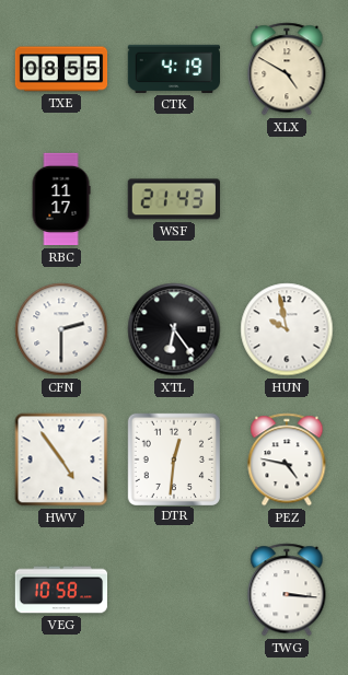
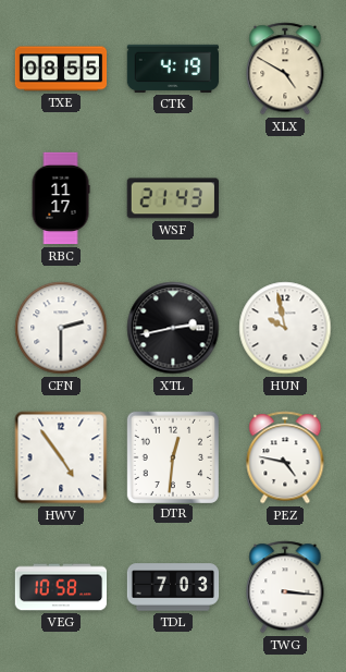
XTL: 6:24 -> 2:43 (173, 328)
TDL: none -> 7:03 (173, 587)
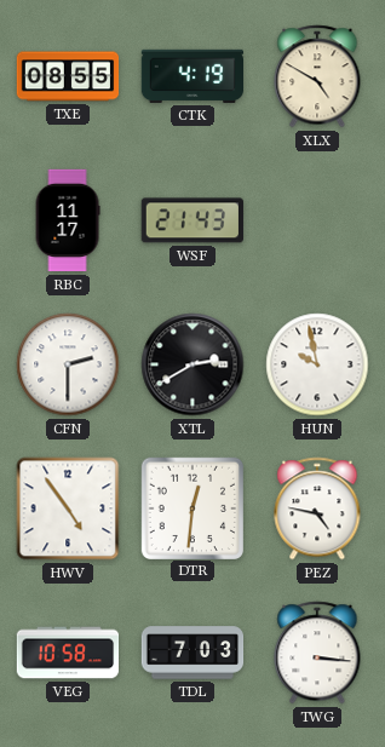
XTL: 2:43 -> 2:40 (192, 364)
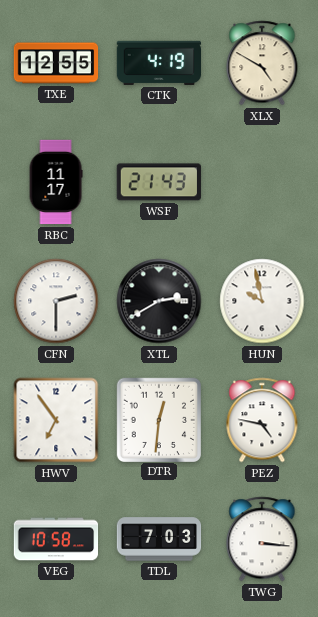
TXE: 08:55 -> 12:55 (56, 63)
HWV: 4:54 -> 6:54 (56, 420)
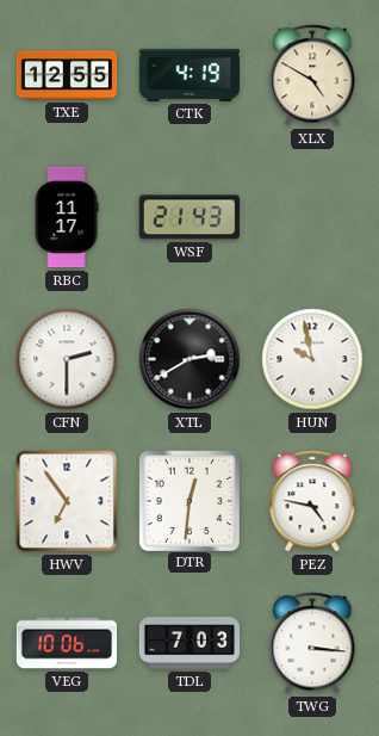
VEG: 10:58 -> 10:06 (67, 643)
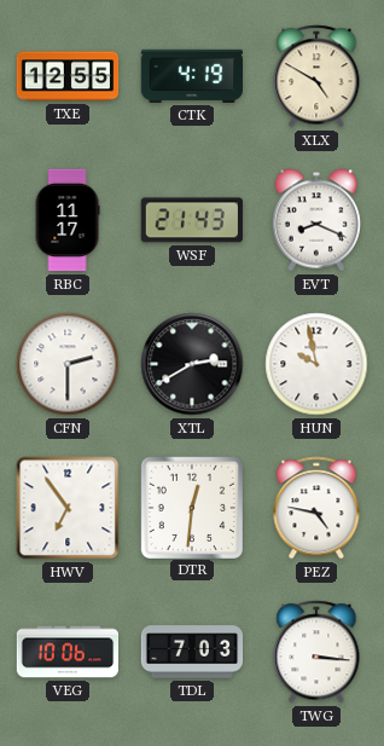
EVT: none -> 8:19 (315, 220)
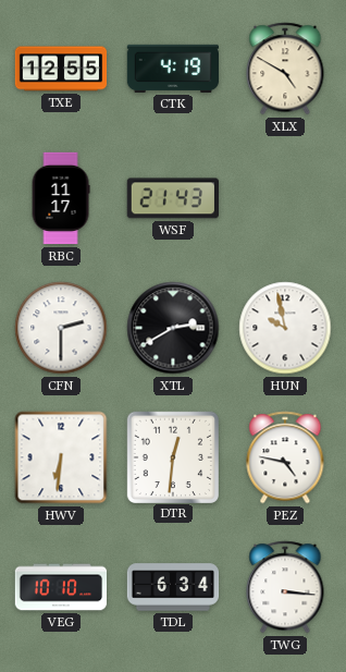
EVT: 8:19 -> none (315, 220)
HWV: 6:54 -> 6:31 (61, 457)
VEG: 10:06 -> 10:10 (61, 587)
TDL: 7:03 -> 6:34 (173, 587)
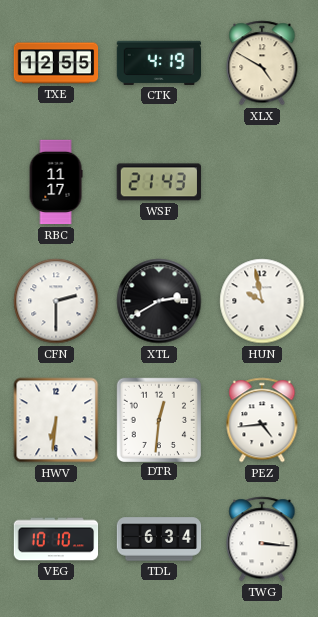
PEZ: 4:47 -> 4:44 (262, 420)
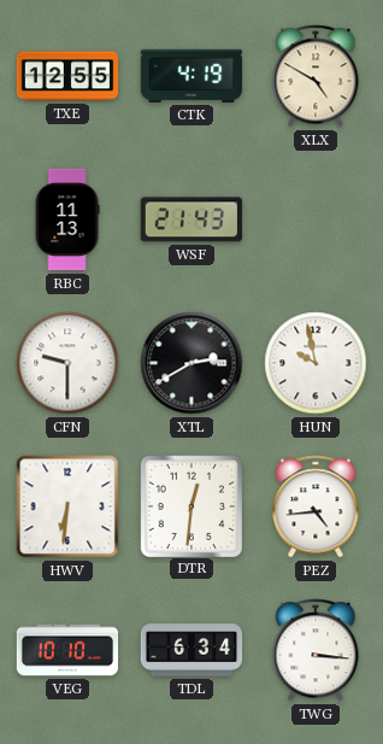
RBC: 11:17 -> 11:13 (67, 219)
CFN: 2:30 -> 9:30 (67, 363)
